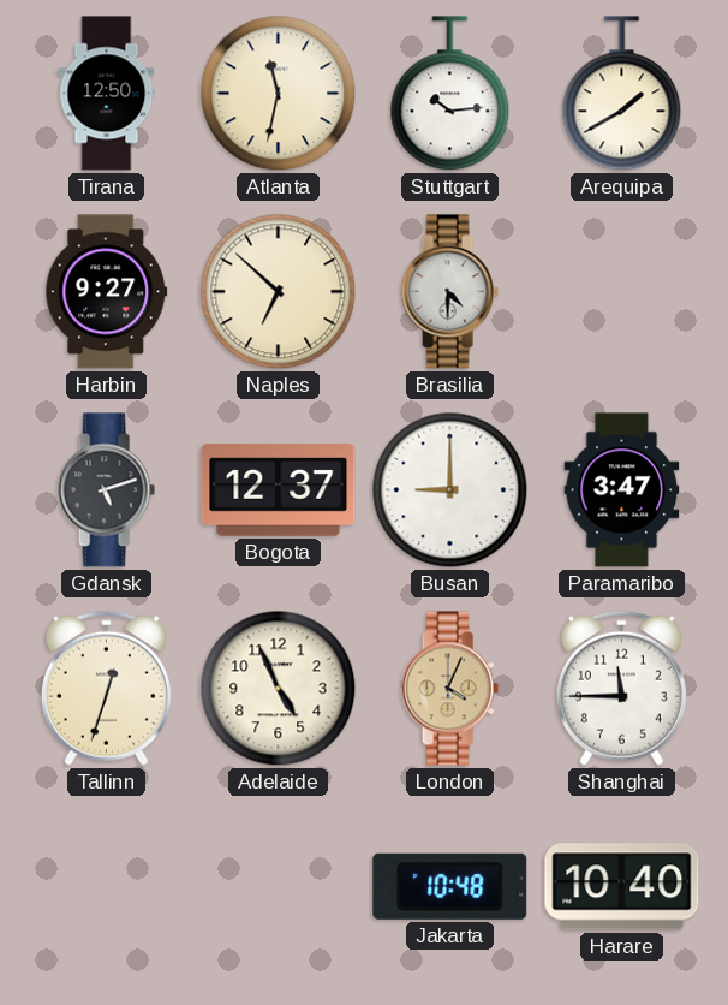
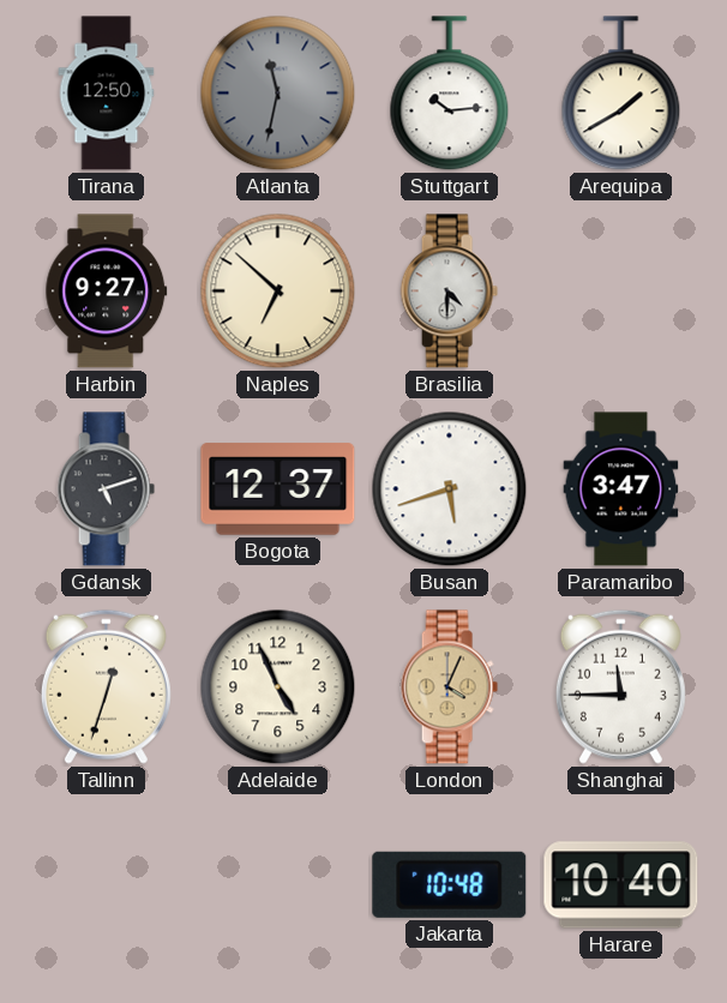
Atlanta dial: cream -> grey (278, 94)
Busan: 9:00 -> 5:42 (450, 490)
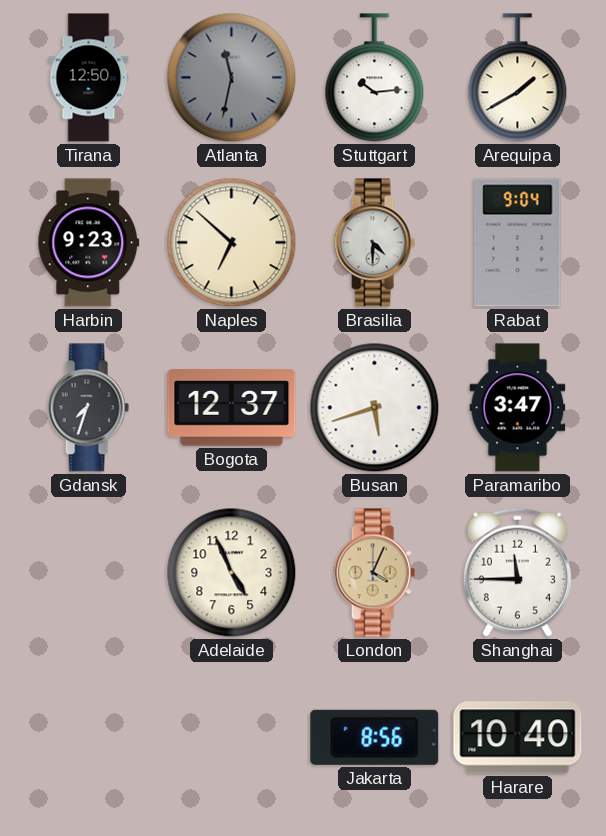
Harbin: 9:27 -> 9:23 (89, 243)
Rabat: none -> 9:04 (518, 243)
Gdansk: 5:12 -> 7:33 (88, 408)
Tallinn: 12:33 -> none (106, 686)
Jakarta: 10:48 -> 8:56 (375, 737)
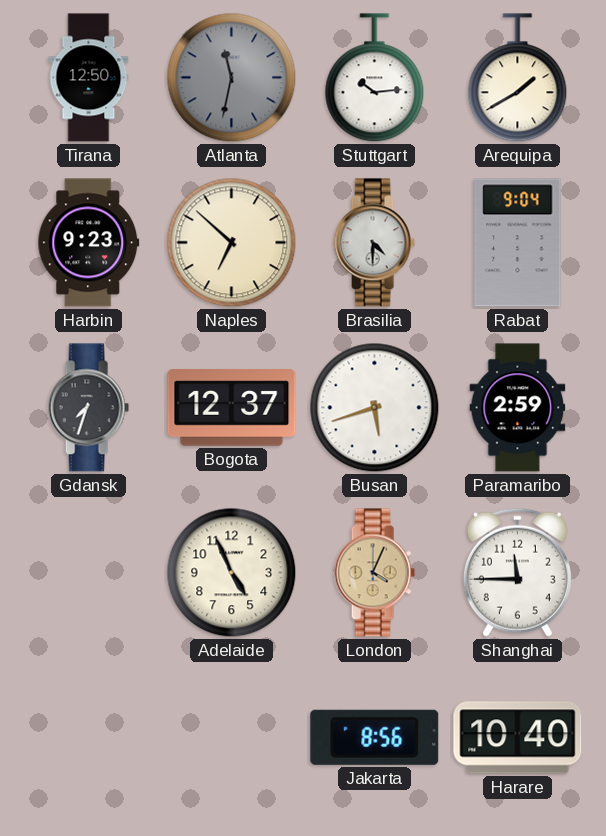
Paramaribo: 3:47 -> 2:59 (518, 408)
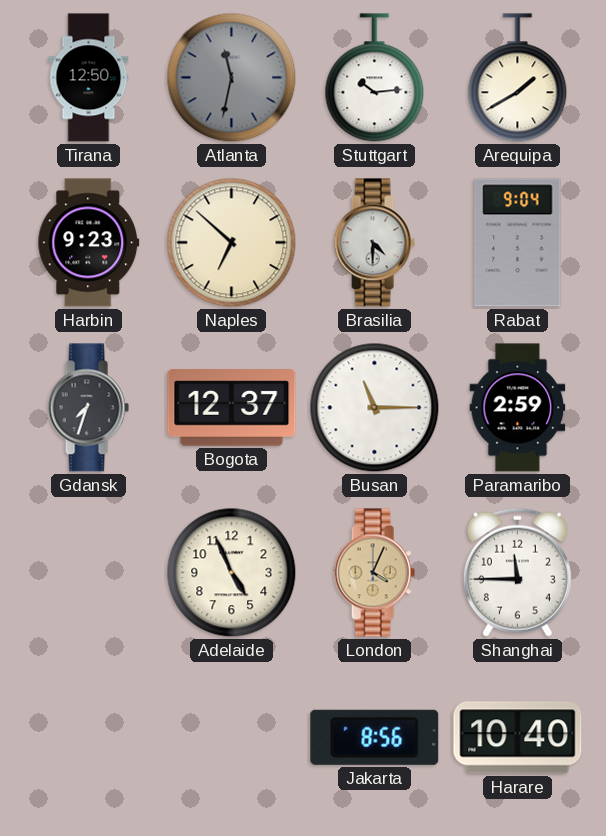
Busan: 5:42 -> 11:15 (375, 408)
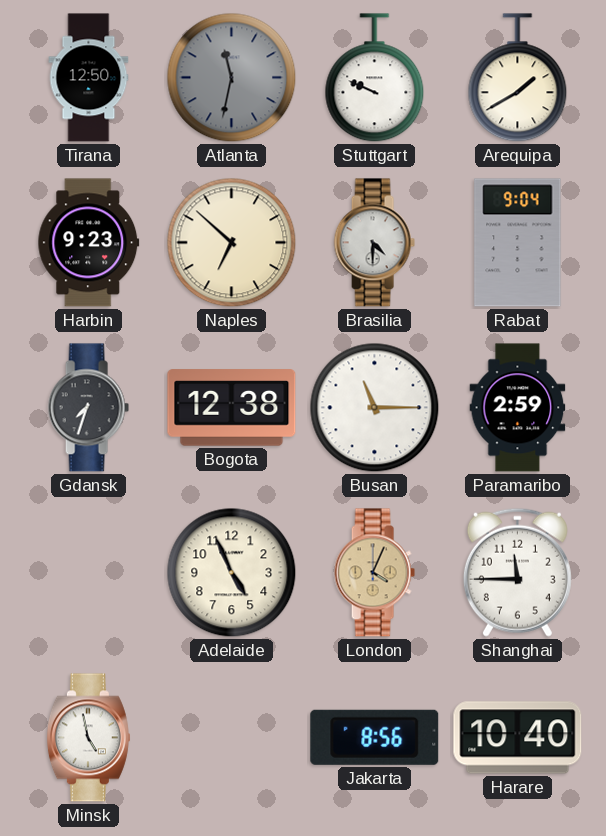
Stuttgart: 10:14 -> 9:49 (375, 78)
Bogota: 12:37 -> 12:38 (232, 408)
Minsk: none -> 4:58 (88, 738)
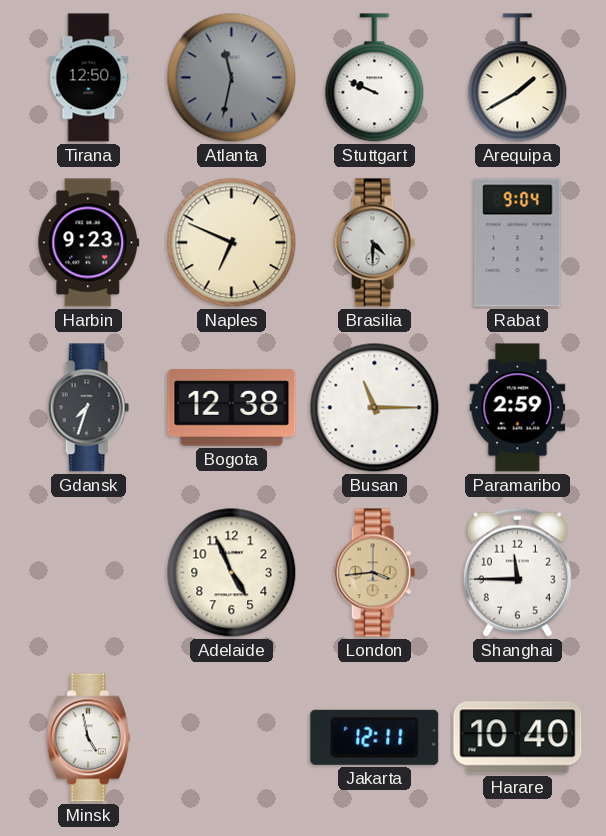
Naples: 6:52 -> 6:49 (232, 243)
London: 4:04 -> 3:44 (374, 573)
Jakarta: 8:56 -> 12:11 (375, 737)
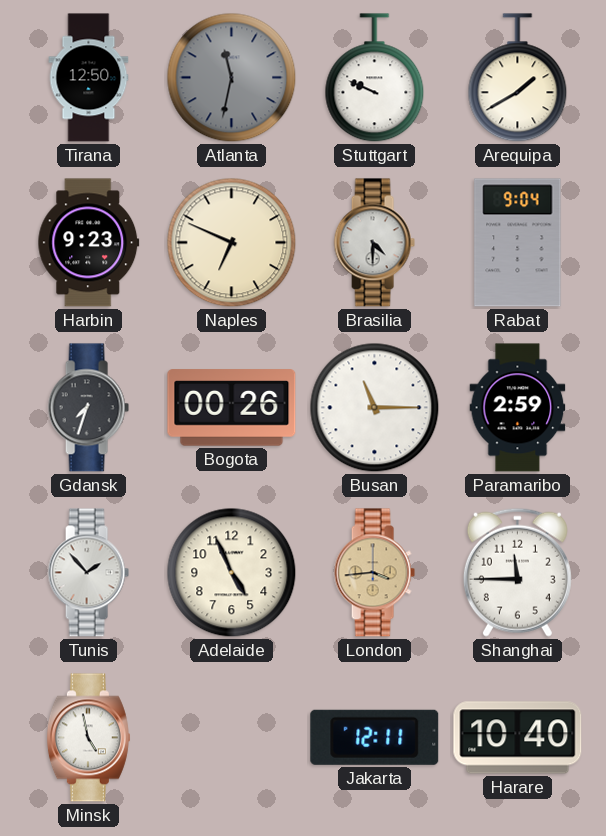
Bogota: 12:38 -> 00:26 (232, 408)
Tunis: none -> 1:53 (88, 573)
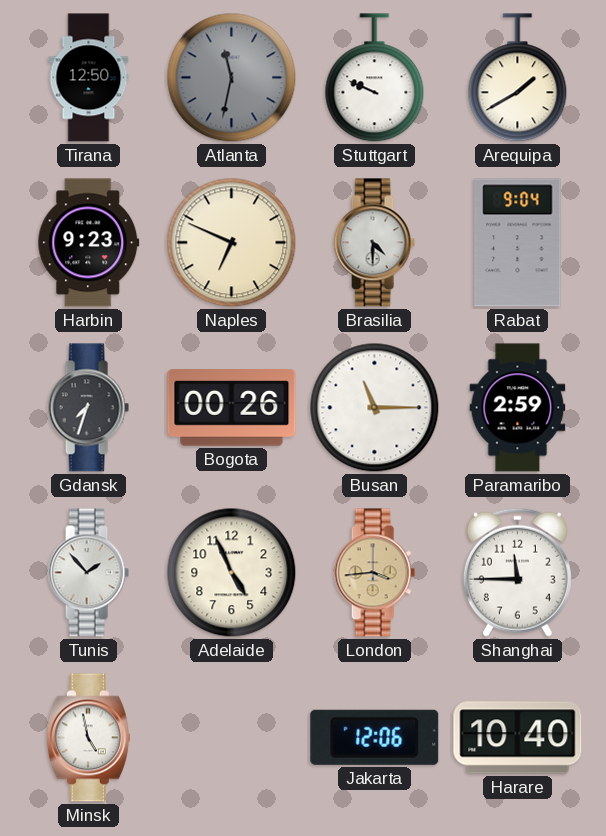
Jakarta: 12:11 -> 12:06 (375, 737)
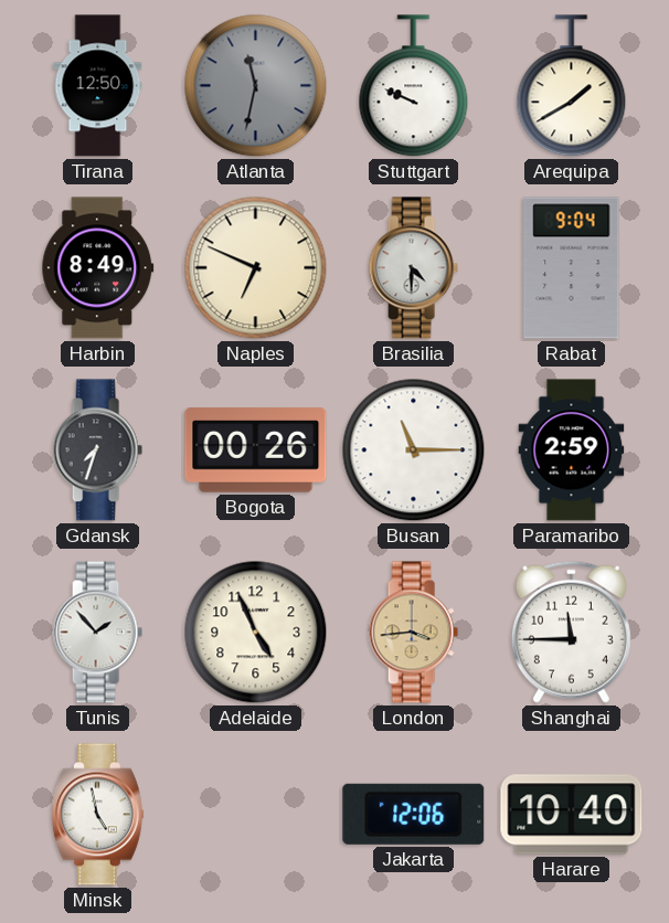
Harbin: 9:23 -> 8:49 (98, 268)
